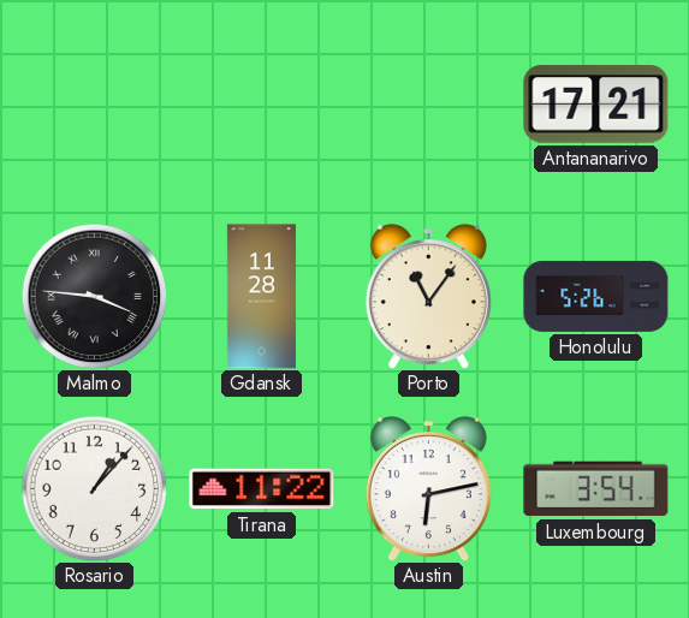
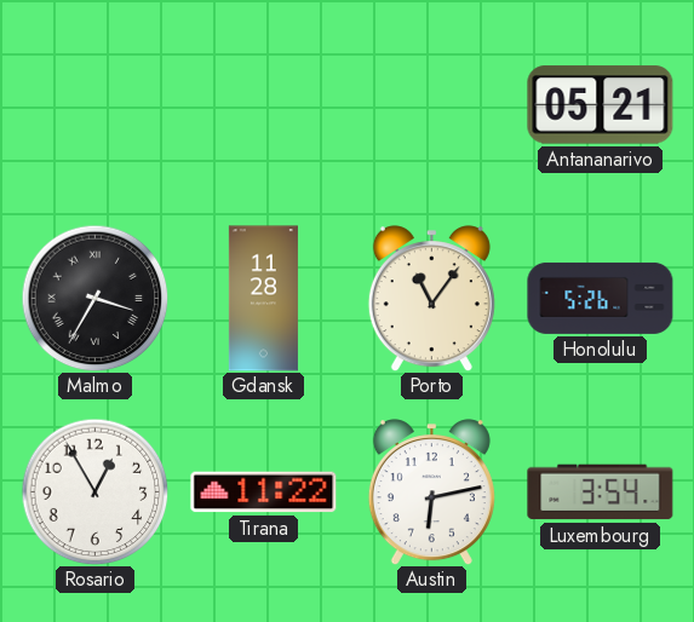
Antananarivo: 17:21 -> 05:21 (601, 105)
Malmo: 3:46 -> 3:35 (94, 298)
Rosario: 1:07 -> 12:55 (94, 491)
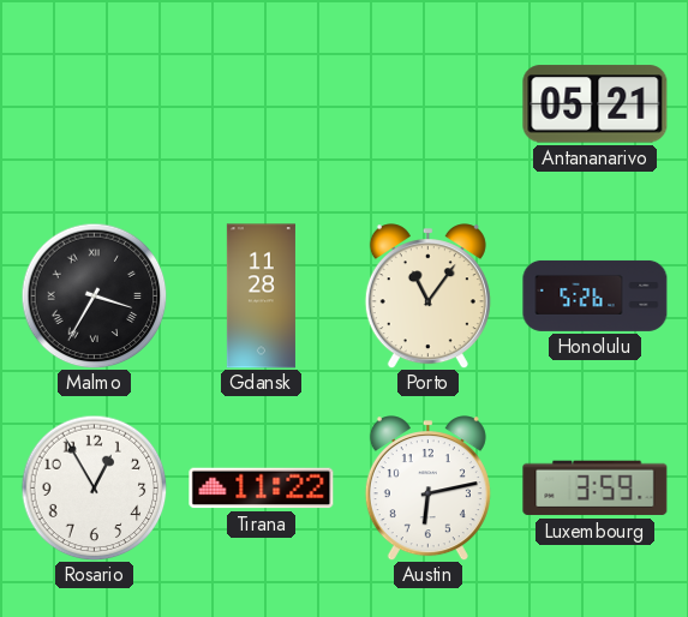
Luxembourg: 3:54 -> 3:59 (596, 489)
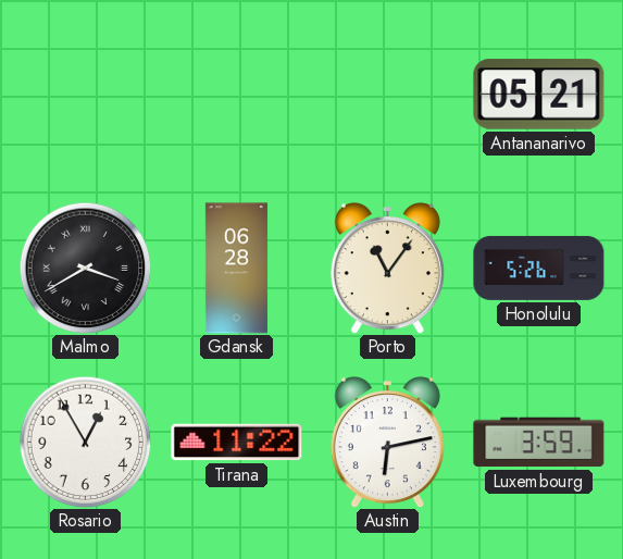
Malmo: 3:35 -> 3:40 (85, 268)
Gdansk: 11:28 -> 06:28 (236, 269)
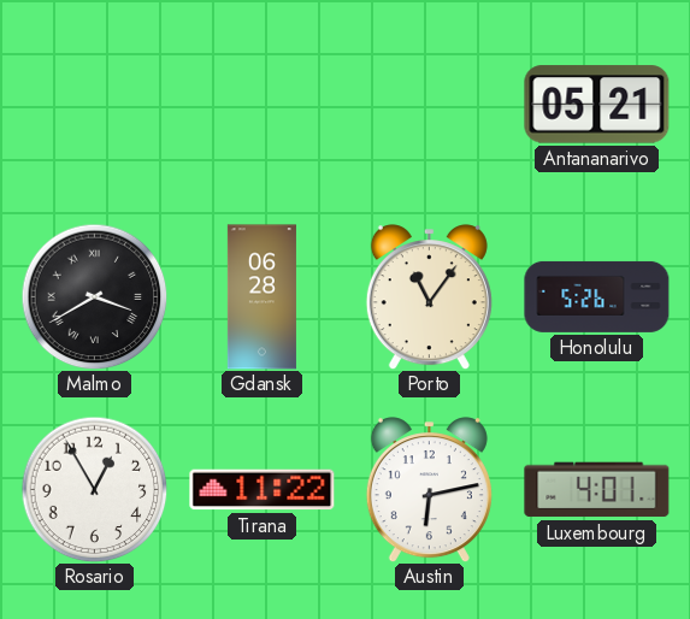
Luxembourg: 3:59 -> 4:01 (597, 490)
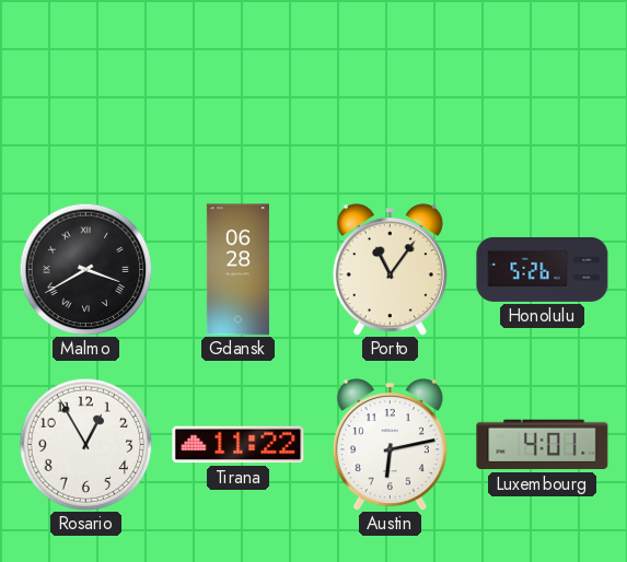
Antananarivo: 05:21 -> none (597, 105)
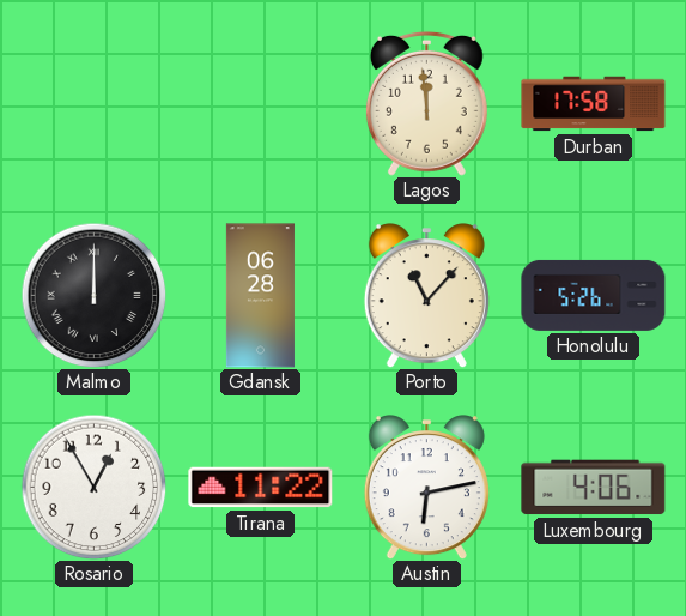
Lagos: none -> 11:59 (426, 103)
Durban: none -> 17:58 (594, 104)
Malmo: 3:40 -> 12:00 (93, 295)
Porto: 11:06 -> 11:07 (426, 296)
Luxembourg: 4:01 -> 4:06 (594, 488)
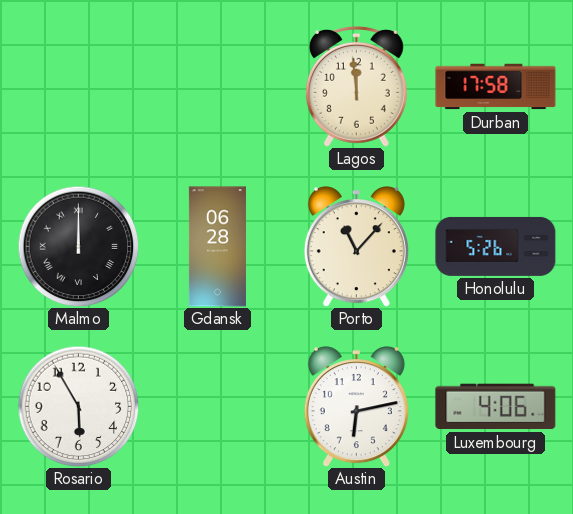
Rosario: 12:55 -> 5:55 (78, 406)
Tirana: 11:22 -> none (261, 488)
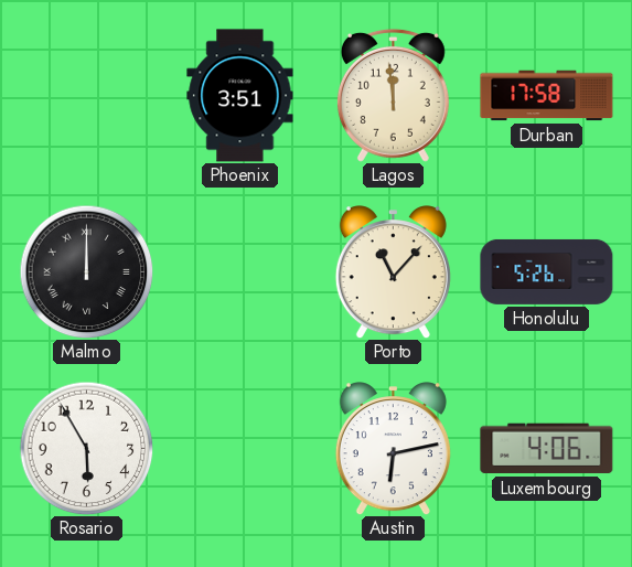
Phoenix: none -> 3:51 (240, 96)
Gdansk: 06:28 -> none (217, 247)
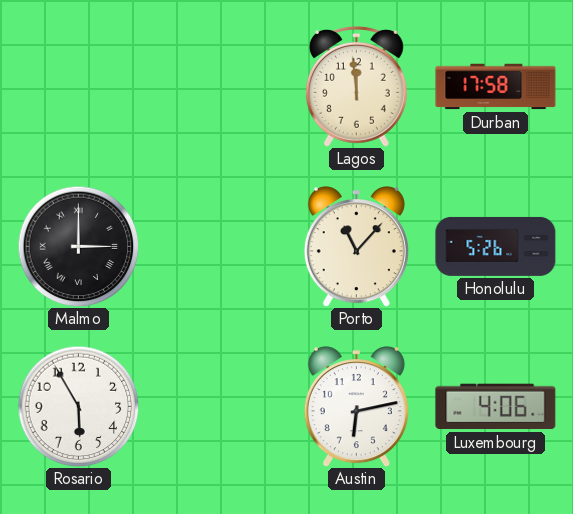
Phoenix: 3:51 -> none (240, 96)
Malmo: 12:00 -> 3:00 (78, 246)
